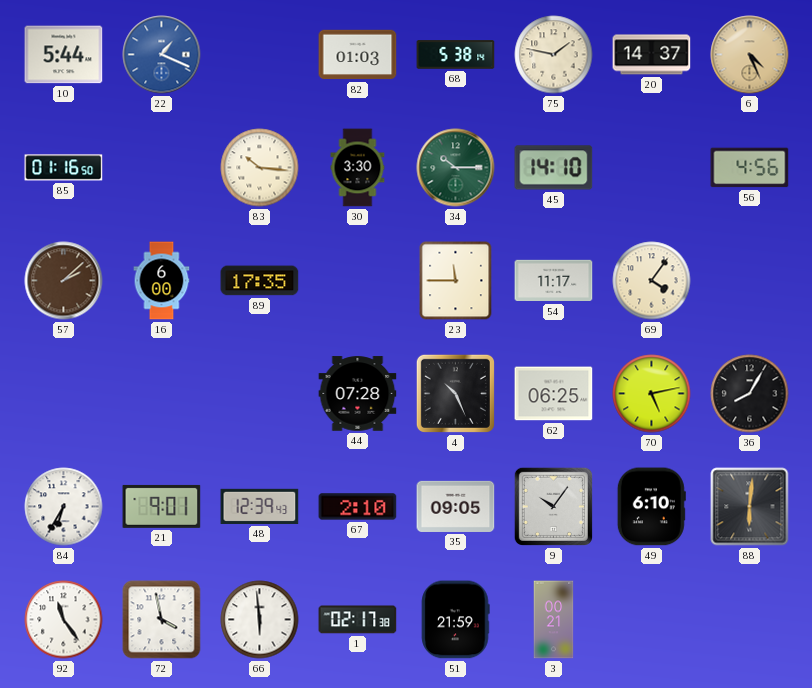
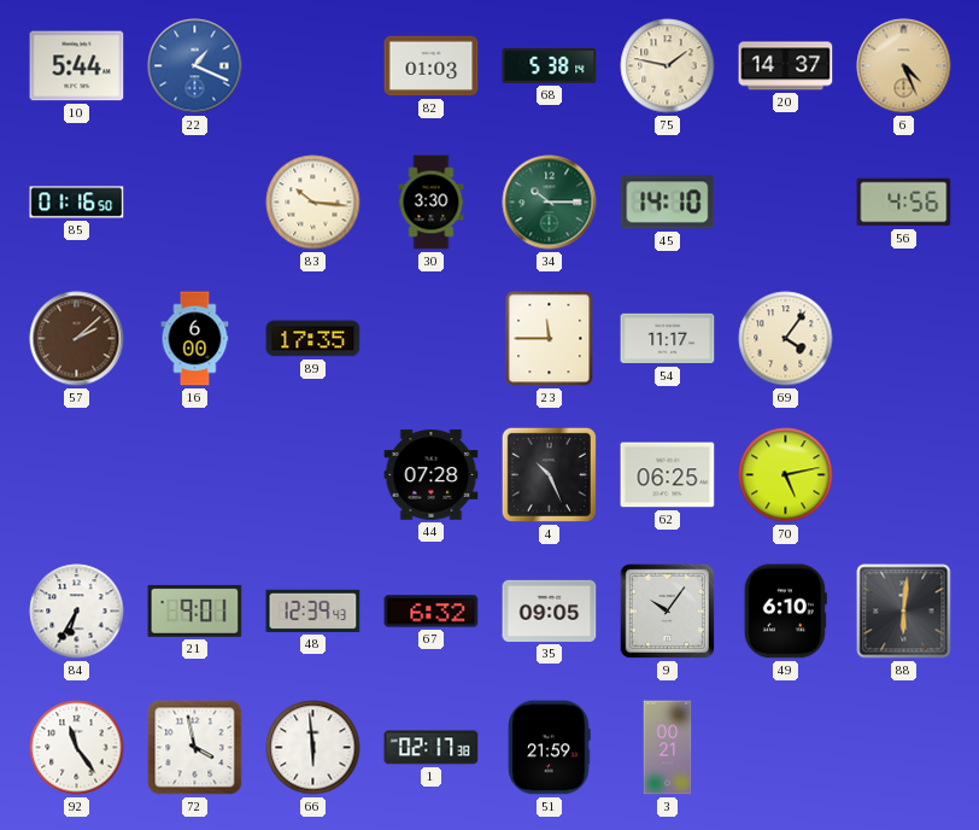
36: 8:05 -> none (750, 394)
67: 2:10 -> 6:32 (432, 612)
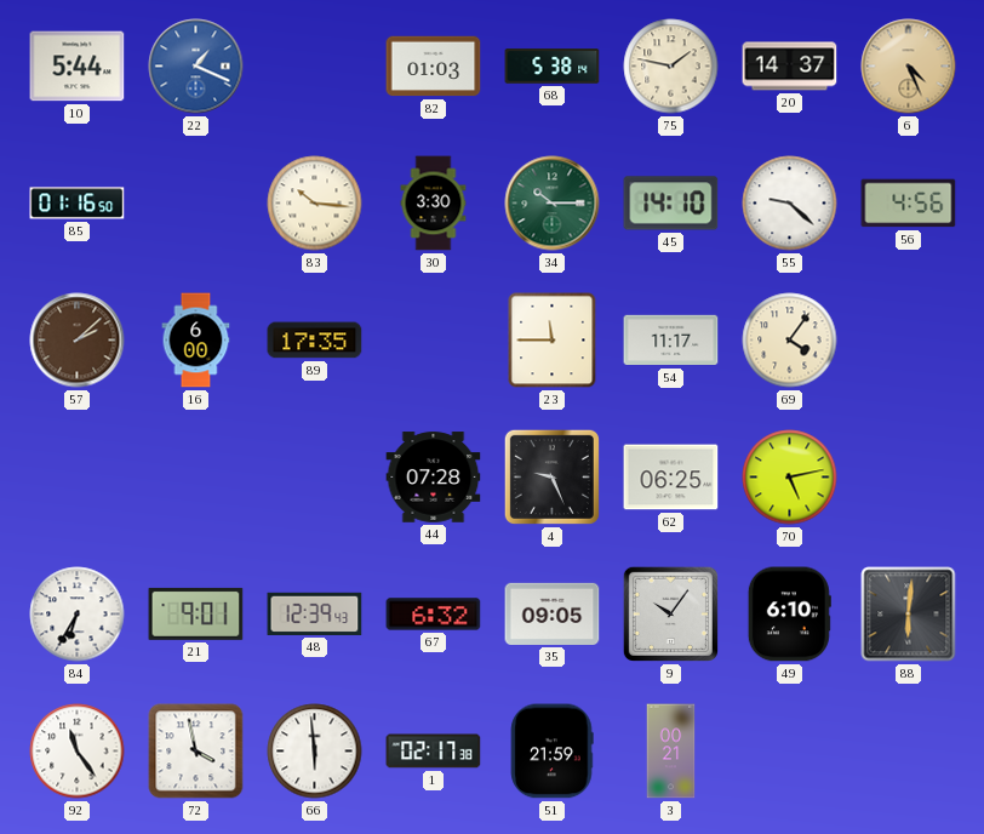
55: none -> 9:22 (790, 204)
4: 10:26 -> 9:26 (551, 476)
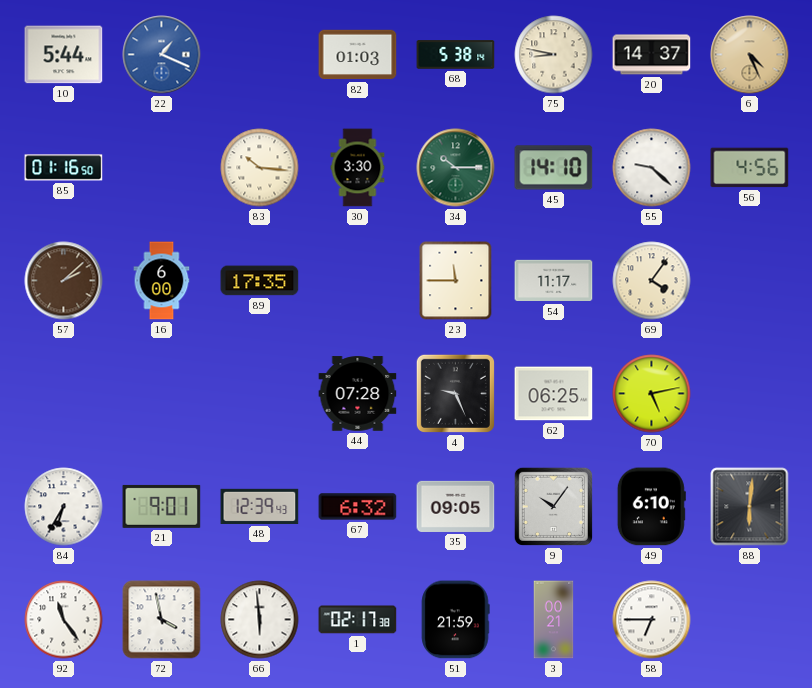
75: 1:47 -> 8:47 (554, 55)
58: none -> 6:45 (652, 620)
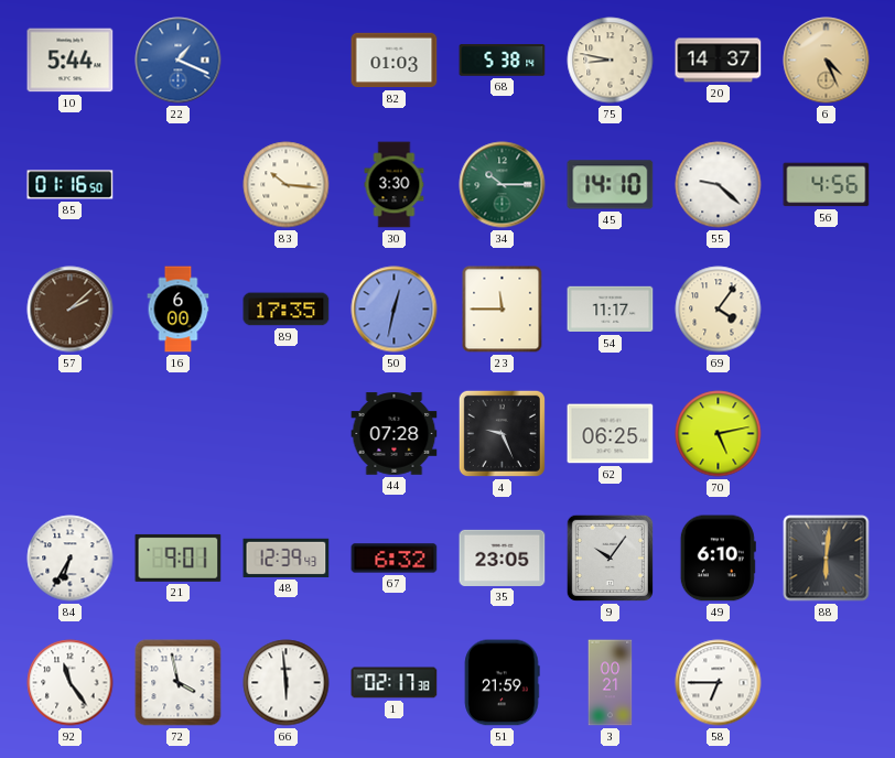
50: none -> 12:32 (395, 310)
35: 09:05 -> 23:05 (503, 557)
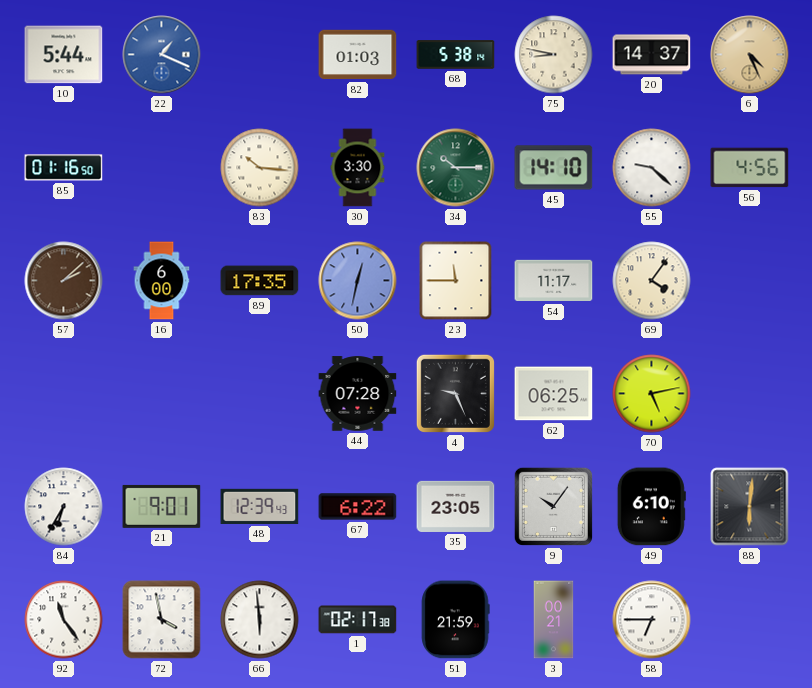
67: 6:32 -> 6:22 (358, 507)
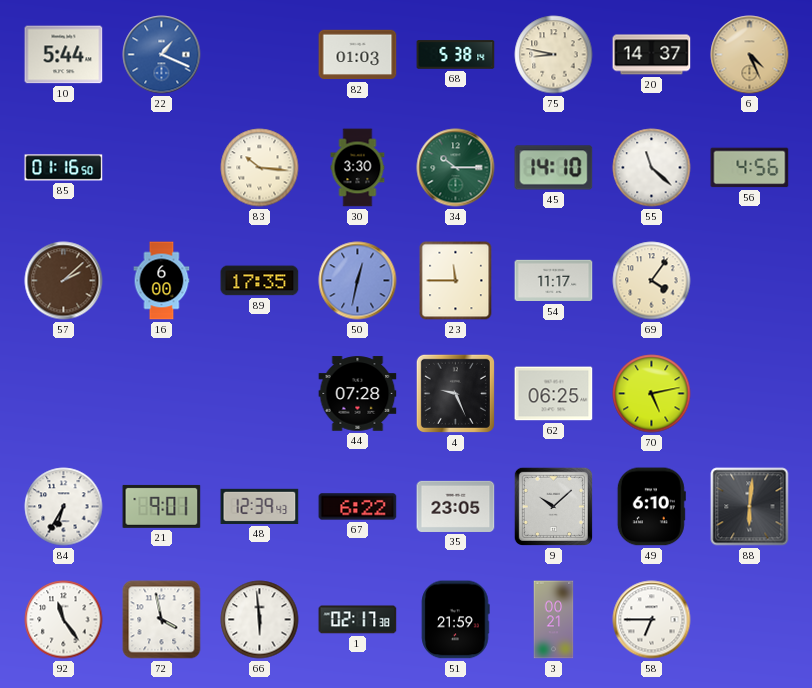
55: 9:22 -> 11:22 (652, 168)
9: 10:06 -> 10:08 (553, 506)
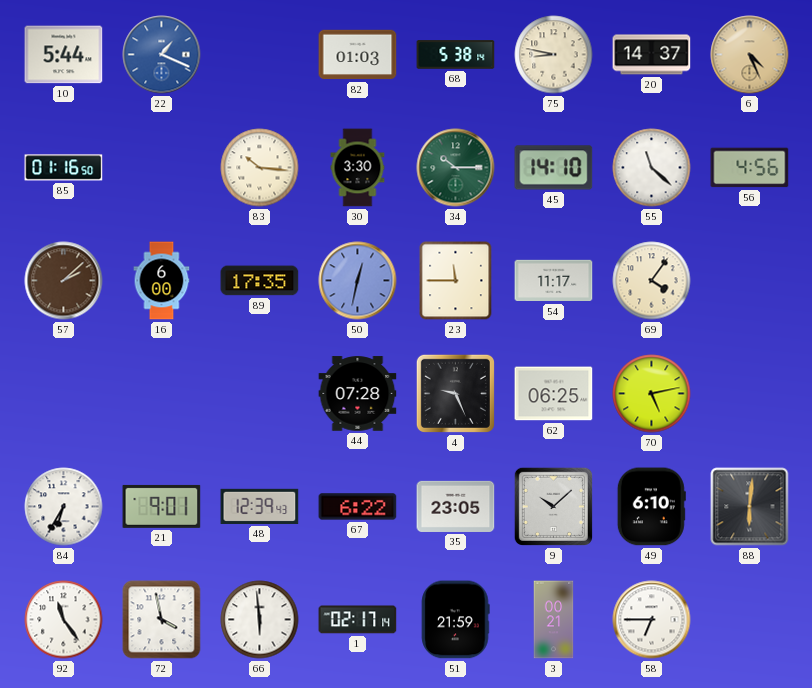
1: 02:17:38 -> 02:17:14 (358, 620)
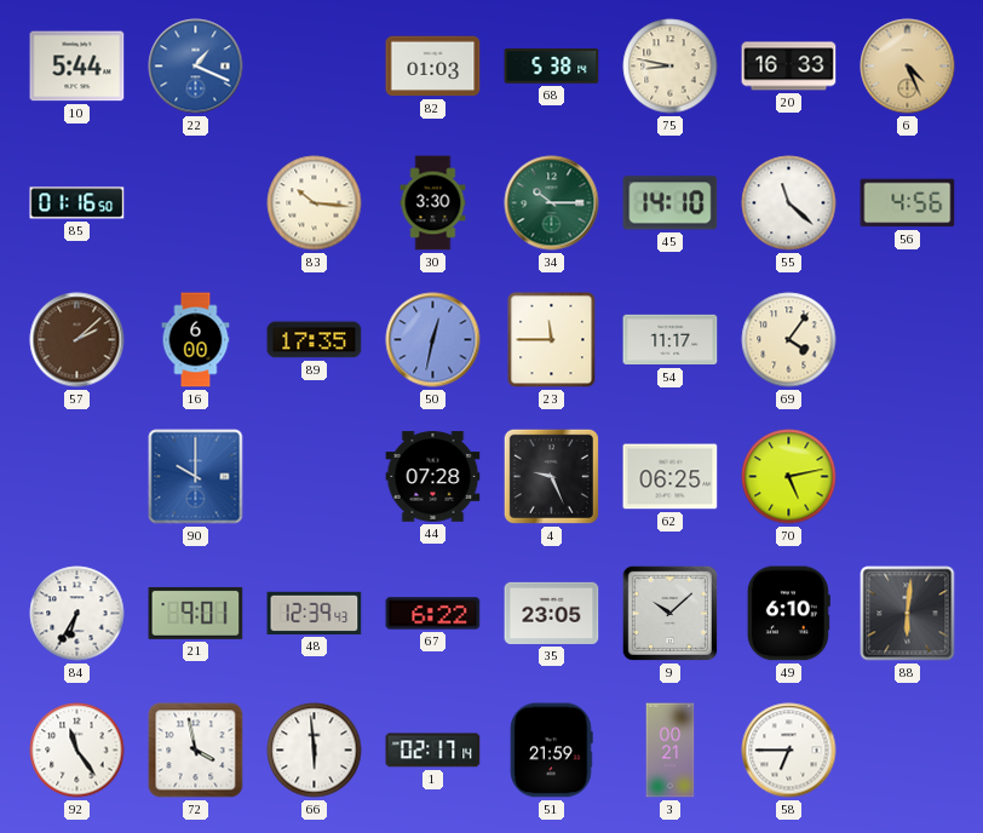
20: 14:37 -> 16:33 (789, 67)
90: none -> 10:00 (196, 477)
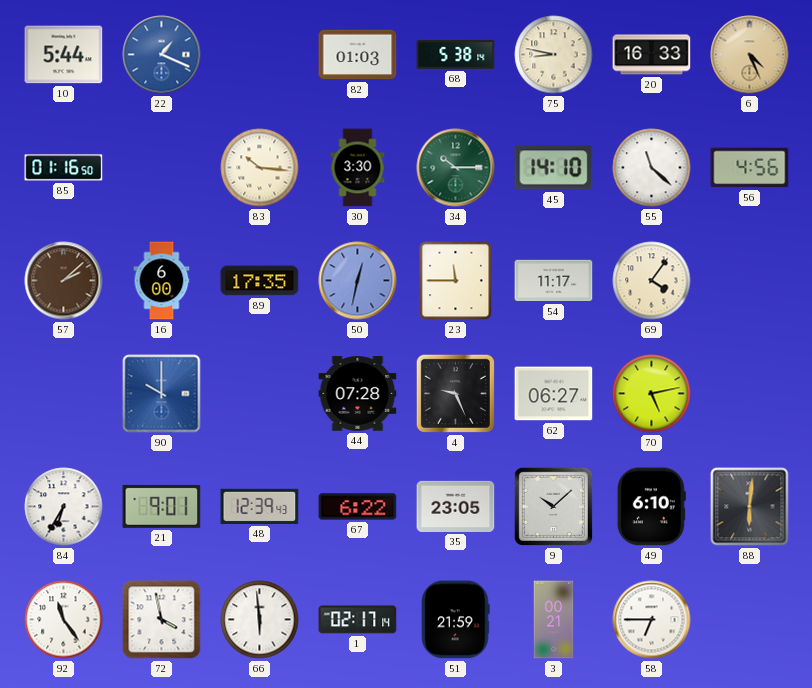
62: 06:25 -> 06:27 (554, 394)
